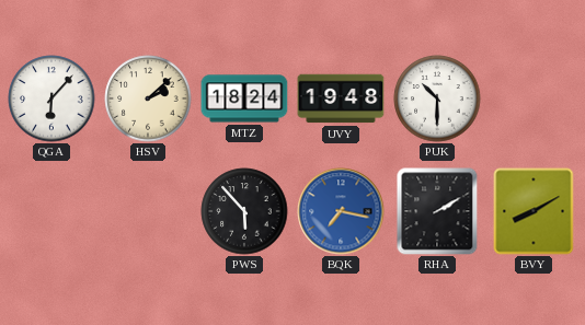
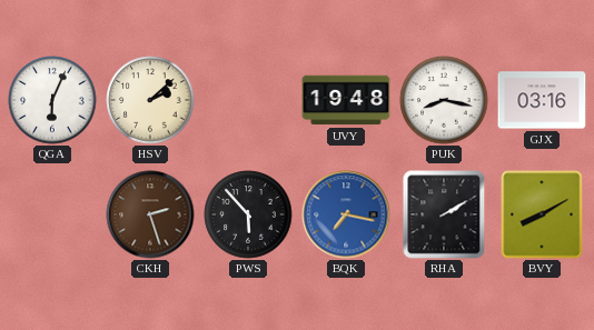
QGA: 6:07 -> 6:04 (52, 100)
MTZ: 18:24 -> none (244, 98)
PUK: 10:30 -> 8:17 (444, 100)
GJX: none -> 03:16 (542, 100)
CKH: none -> 2:27 (150, 214)
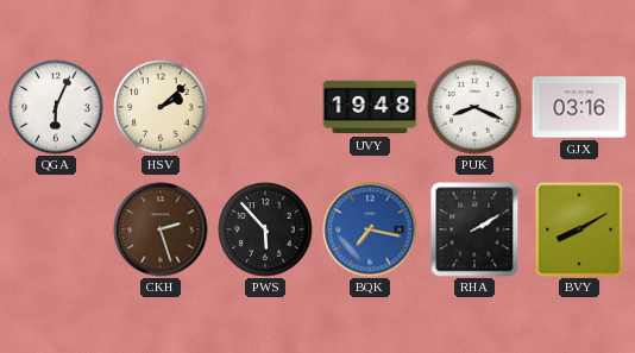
PUK: 8:17 -> 8:19 (474, 107)
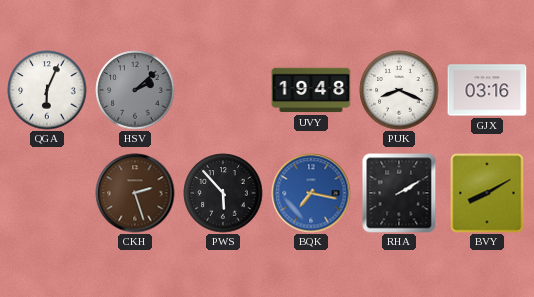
HSV dial: cream -> grey (135, 90)
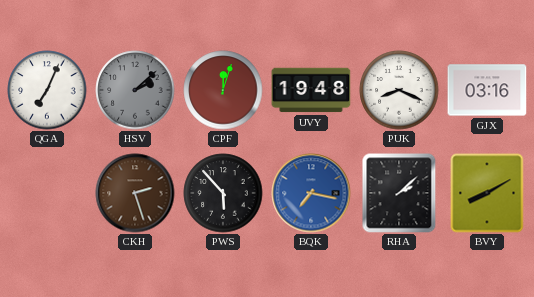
QGA: 6:04 -> 7:04 (47, 90)
CPF: none -> 12:03 (223, 90)
RHA: 2:10 -> 2:08 (399, 193)
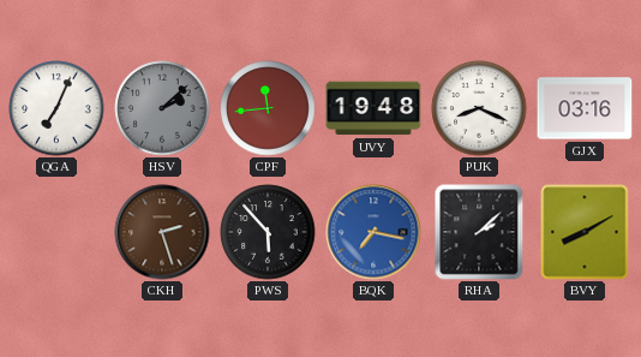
CPF: 12:03 -> 11:44 (268, 108)
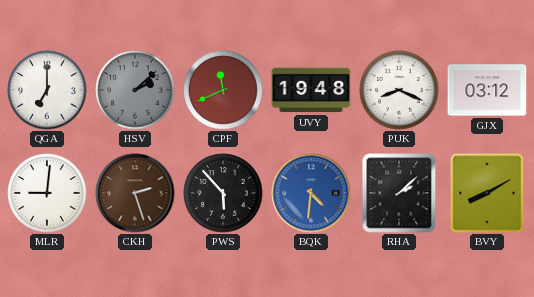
QGA: 7:04 -> 7:00 (47, 90)
CPF: 11:44 -> 11:41 (223, 90)
GJX: 03:16 -> 03:12 (487, 90)
MLR: none -> 9:01 (47, 193)
BQK: 7:17 -> 4:31 (311, 193)
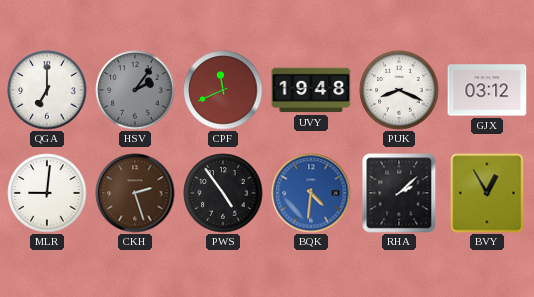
HSV: 2:08 -> 2:06 (135, 90)
PWS: 5:53 -> 4:54 (223, 193)
BVY: 8:10 -> 12:55 (487, 193)
